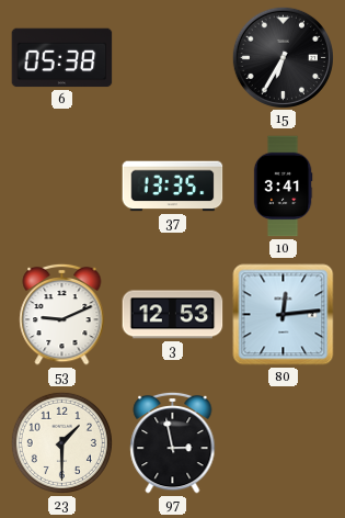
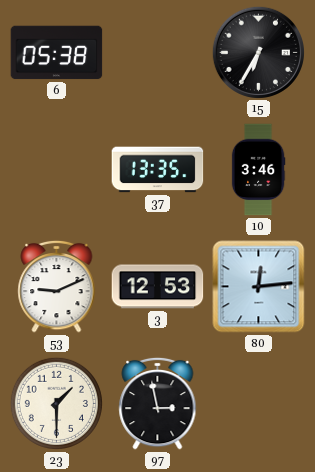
10: 3:41 -> 3:46 (258, 170)
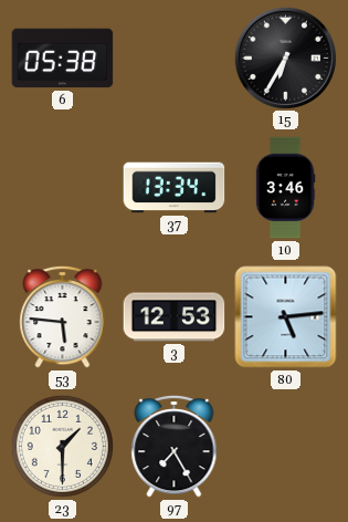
37: 13:35 -> 13:34 (175, 188)
53: 9:11 -> 5:46 (63, 316)
80: 12:14 -> 5:14 (286, 317)
97: 2:58 -> 7:25 (175, 446)
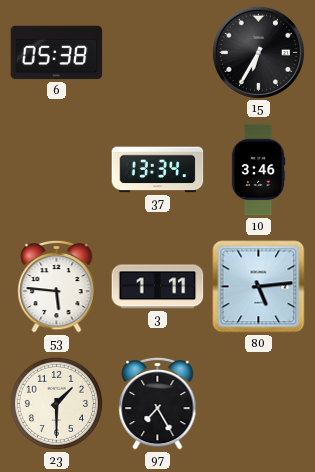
3: 12:53 -> 1:11 (158, 287)
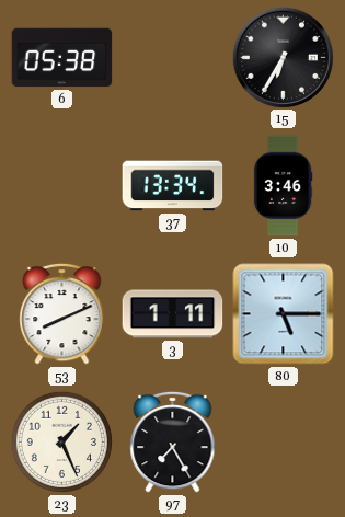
53: 5:46 -> 8:11 (62, 313)
80: 5:14 -> 5:15 (284, 314)
23: 1:30 -> 1:26 (61, 441)
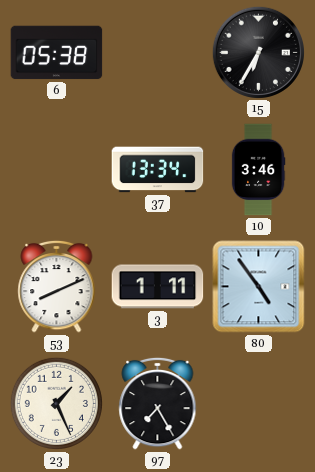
80: 5:15 -> 4:54 (259, 287)
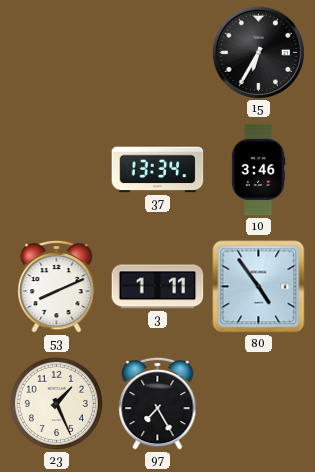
6: 05:38 -> none (57, 53)
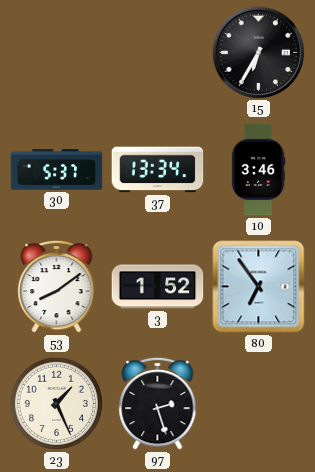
30: none -> 5:37 (57, 170)
53: 8:11 -> 8:09 (57, 286)
3: 1:11 -> 1:52 (158, 287)
80: 4:54 -> 6:54 (259, 287)
97: 7:25 -> 2:27 (158, 403)
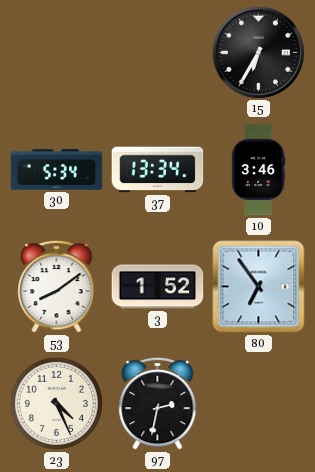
30: 5:37 -> 5:34 (57, 170)
23: 1:26 -> 4:26 (56, 403)
97: 2:27 -> 2:32 (158, 403)
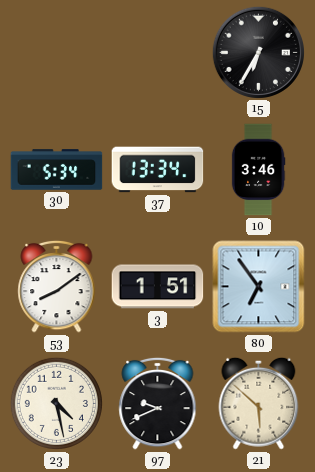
3: 1:52 -> 1:51 (158, 287)
23: 4:26 -> 4:28 (56, 403)
97: 2:32 -> 9:41 (158, 403)
21: none -> 5:52 (259, 403)
